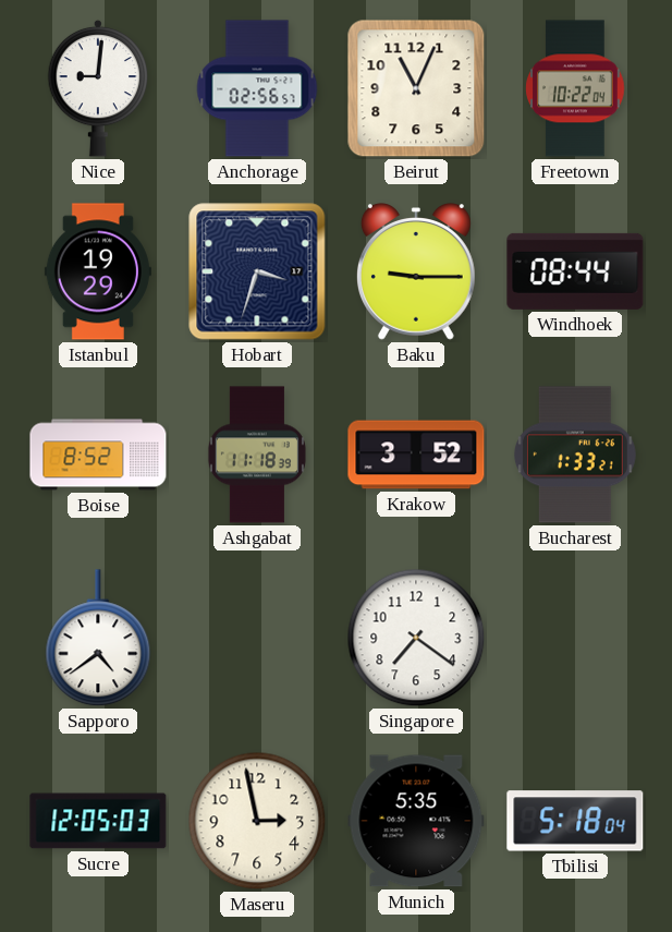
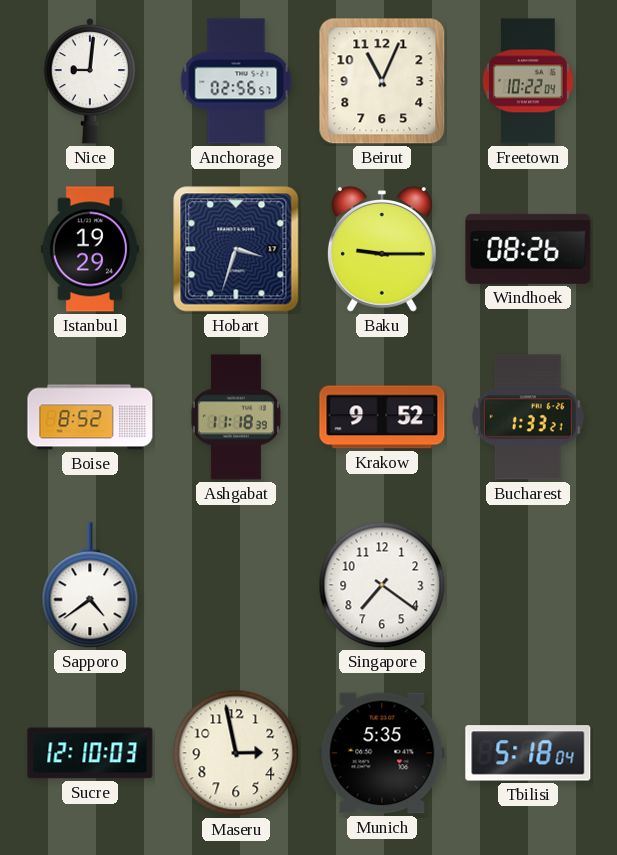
Windhoek: 08:44 -> 08:26 (528, 249)
Krakow: 3:52 -> 9:52 (382, 417)
Sucre: 12:05 -> 12:10 (90, 753)
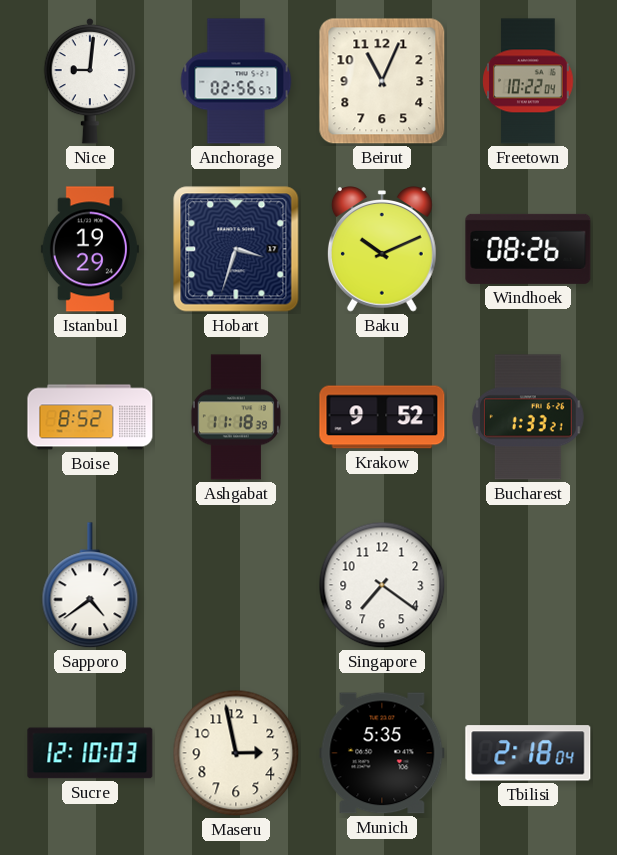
Baku: 9:15 -> 10:11 (382, 250)
Tbilisi: 5:18 -> 2:18 (528, 753)
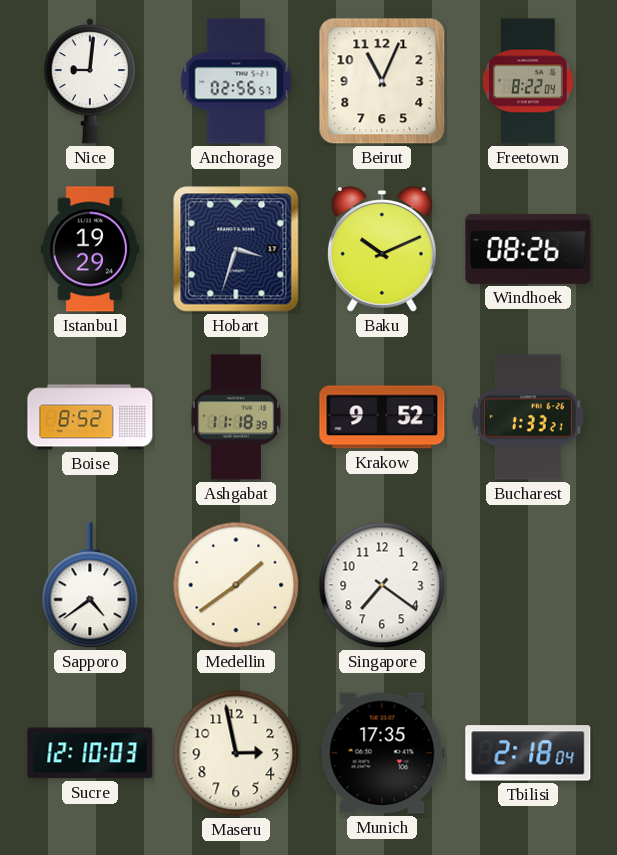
Freetown: 10:22 -> 8:22 (528, 81)
Medellin: none -> 1:39 (236, 585)
Munich: 5:35 -> 17:35 (382, 753)
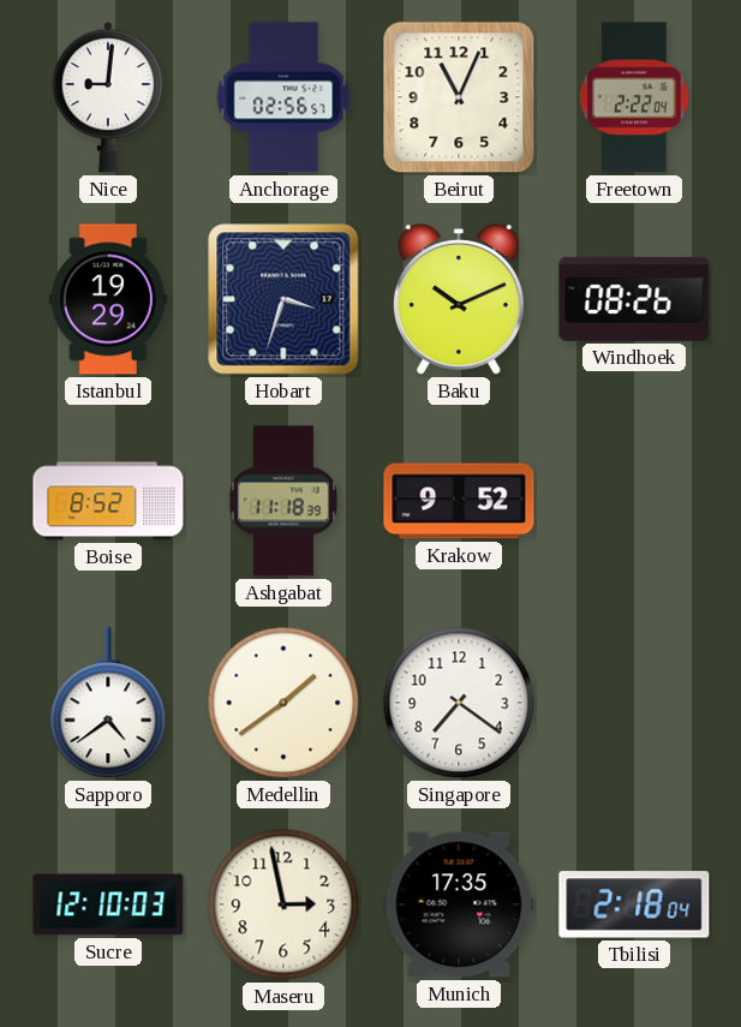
Freetown: 8:22 -> 2:22 (634, 97)
Bucharest: 1:33 -> none (528, 417)
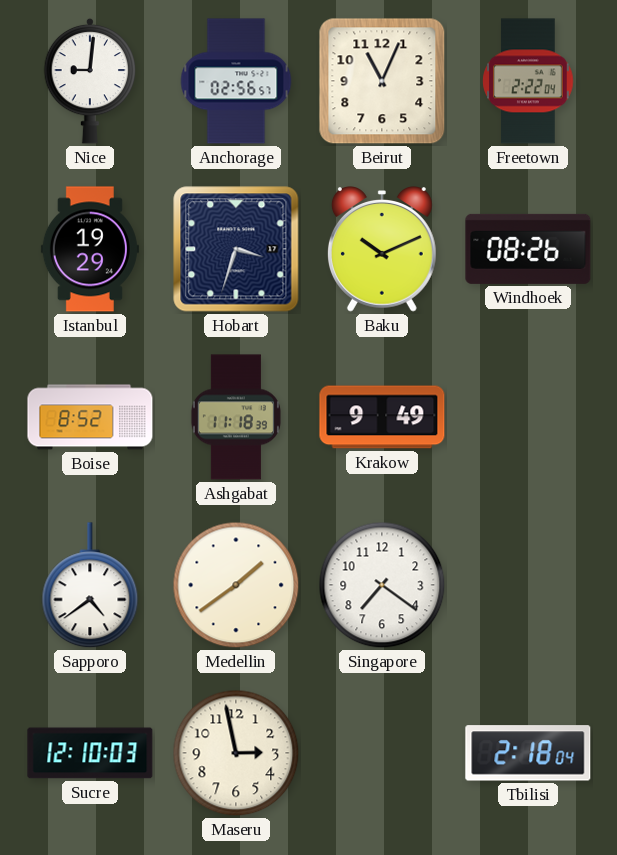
Krakow: 9:52 -> 9:49 (382, 417)
Munich: 17:35 -> none (459, 904)
